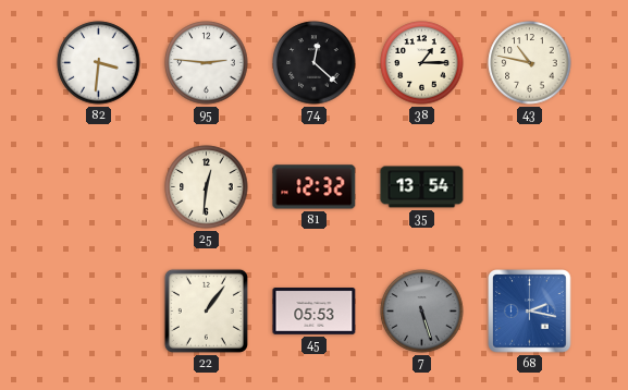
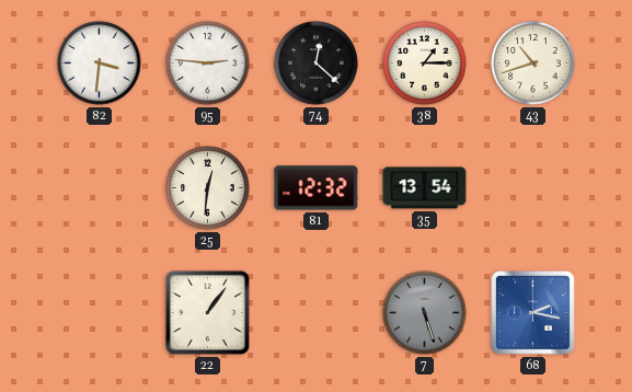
43: 10:47 -> 10:42 (533, 64)
45: 05:53 -> none (315, 312)
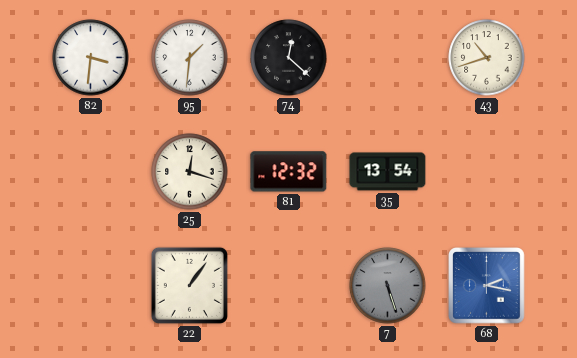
95: 2:46 -> 1:31 (190, 58)
38: 1:15 -> none (425, 64)
25: 12:31 -> 12:18 (190, 172)
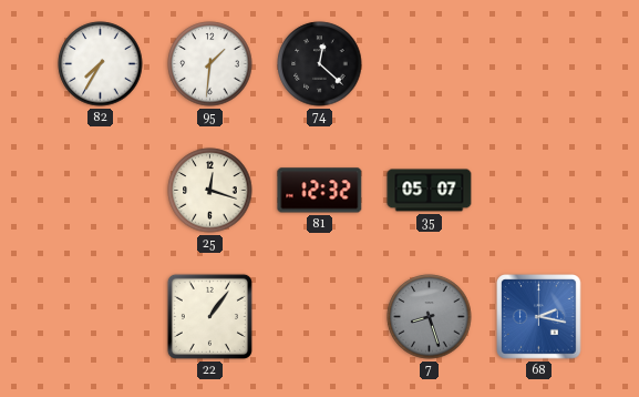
82: 3:31 -> 7:35 (101, 64)
43: 10:42 -> none (487, 58)
35: 13:54 -> 05:07 (430, 191)
7: 5:27 -> 8:27 (430, 317)
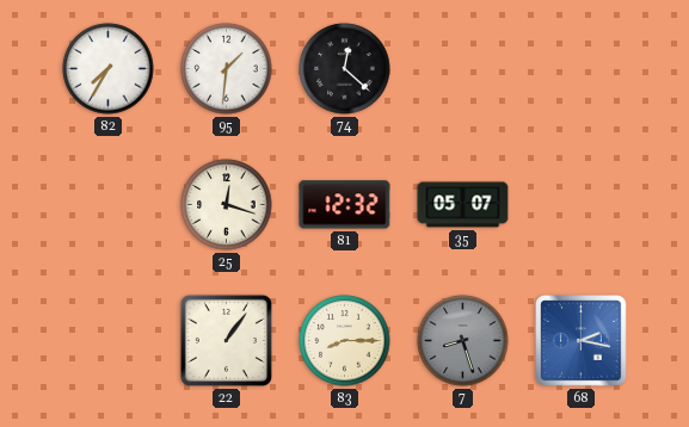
83: none -> 8:15 (345, 341)
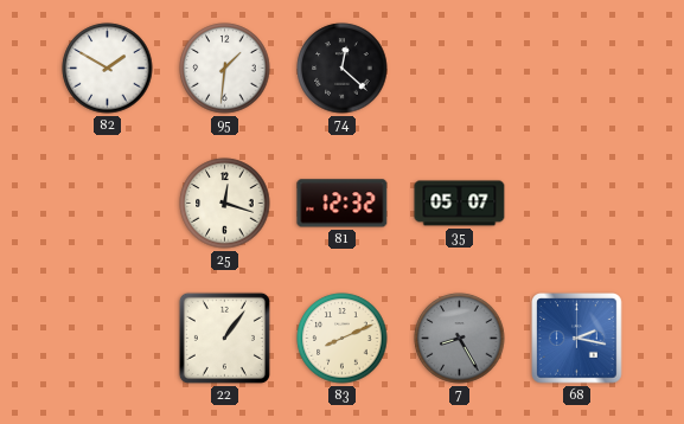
82: 7:35 -> 1:50 (108, 69)
83: 8:15 -> 8:11 (343, 339)
7: 8:27 -> 8:25 (460, 339)
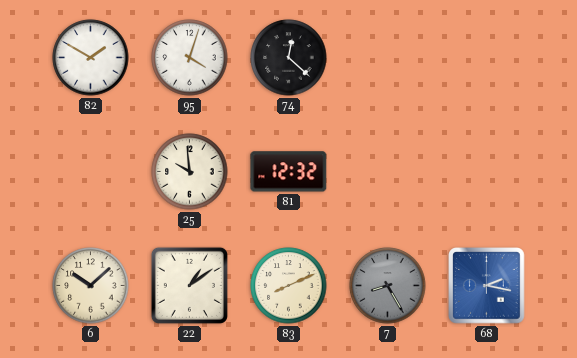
95: 1:31 -> 4:03 (190, 58)
25: 12:18 -> 9:59 (190, 172)
35: 05:07 -> none (460, 204)
6: none -> 10:08 (91, 286)
22: 1:06 -> 1:09 (189, 285)
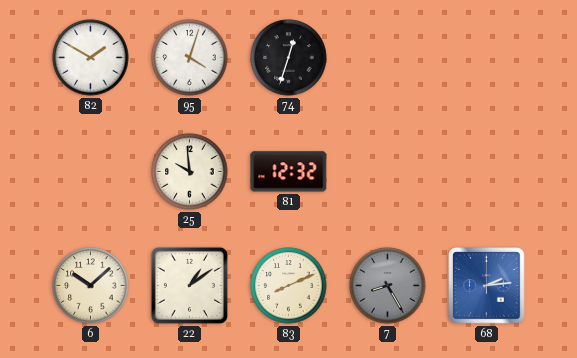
74: 12:22 -> 12:33 (289, 58)
68: 2:17 -> 2:14 (487, 286)
